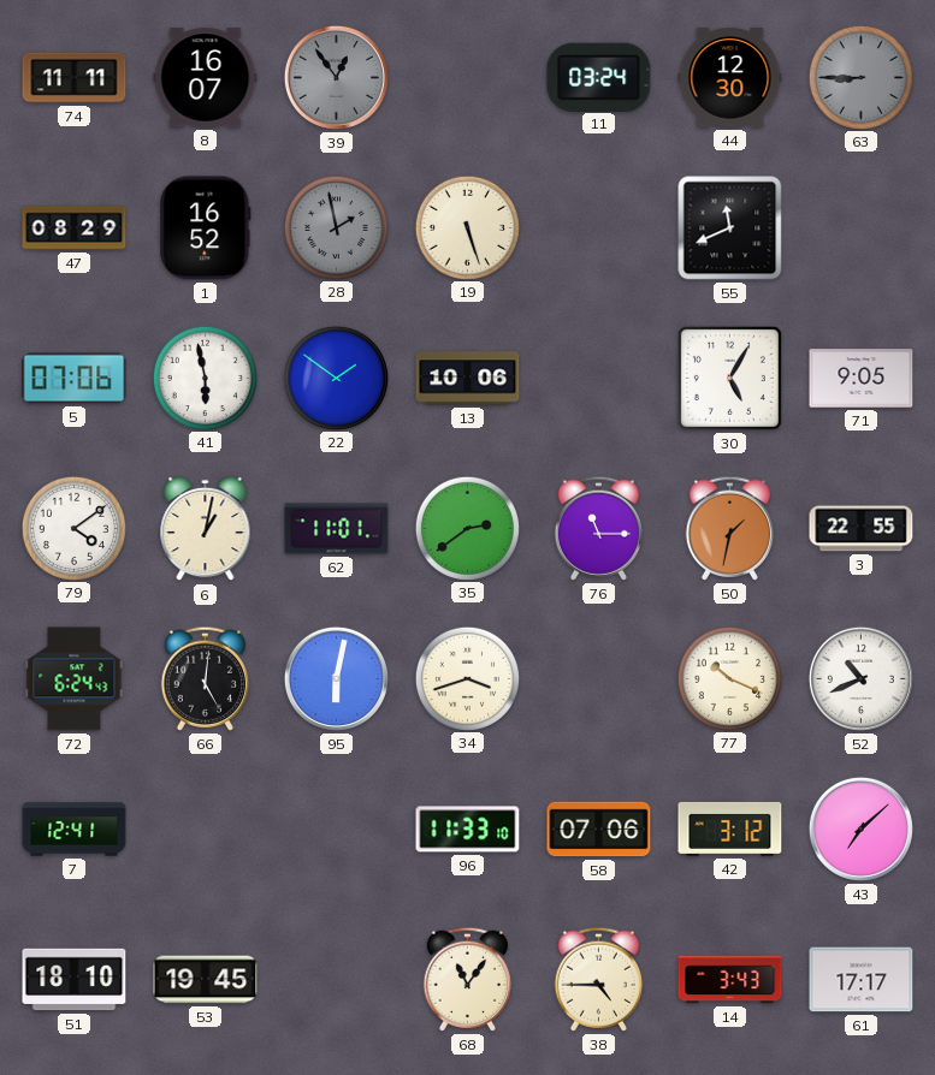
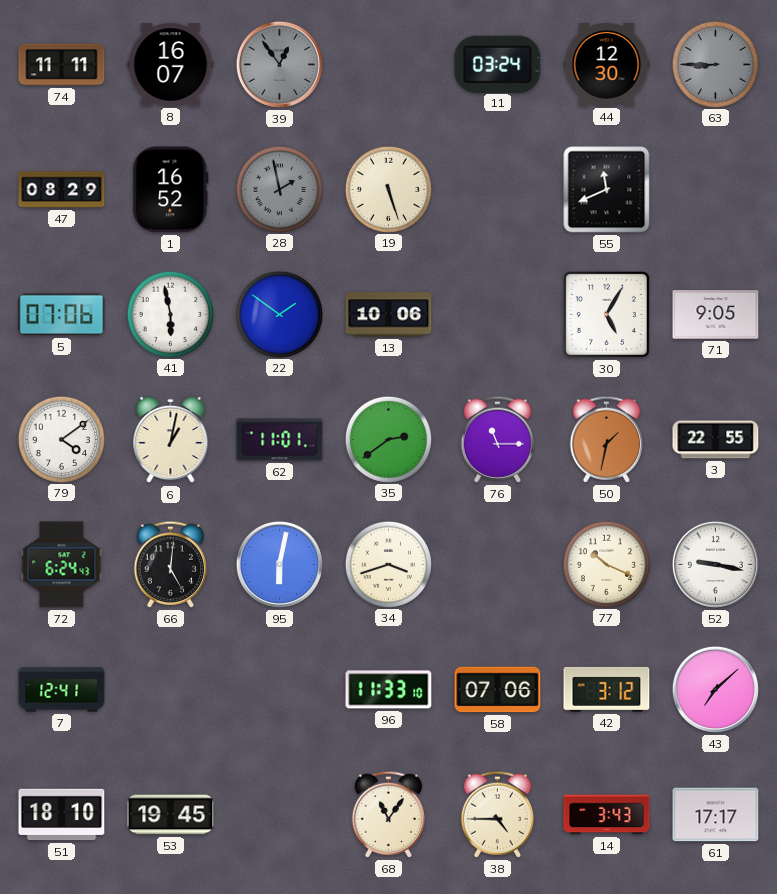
52: 10:41 -> 9:17 (715, 564)
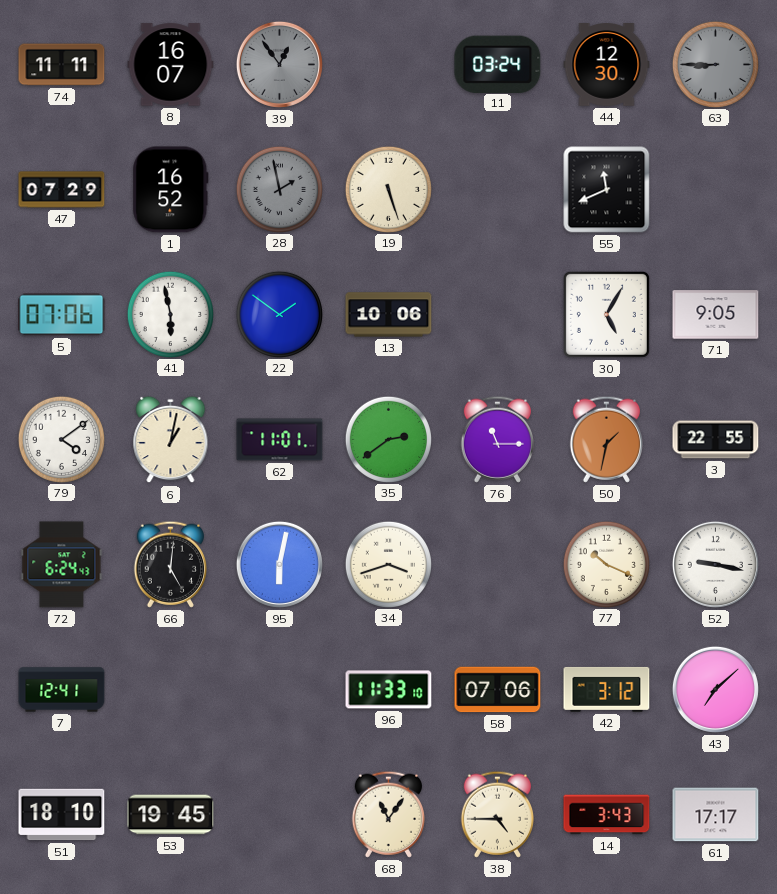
47: 08:29 -> 07:29 (62, 190)
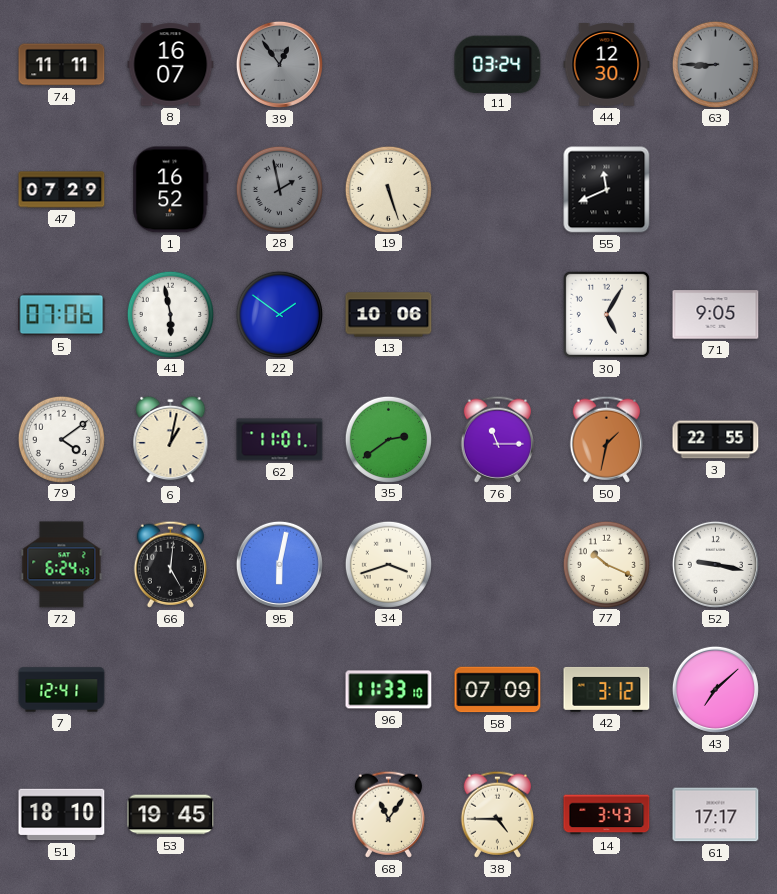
58: 07:06 -> 07:09 (498, 690)
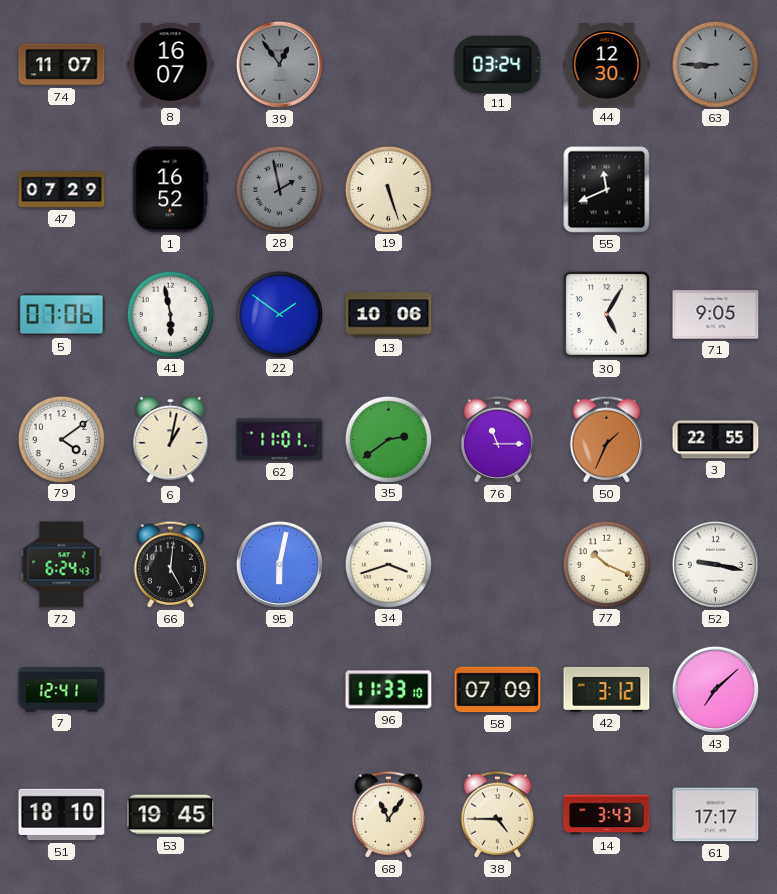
74: 11:11 -> 11:07 (62, 65)
50: 1:32 -> 1:34 (606, 439)
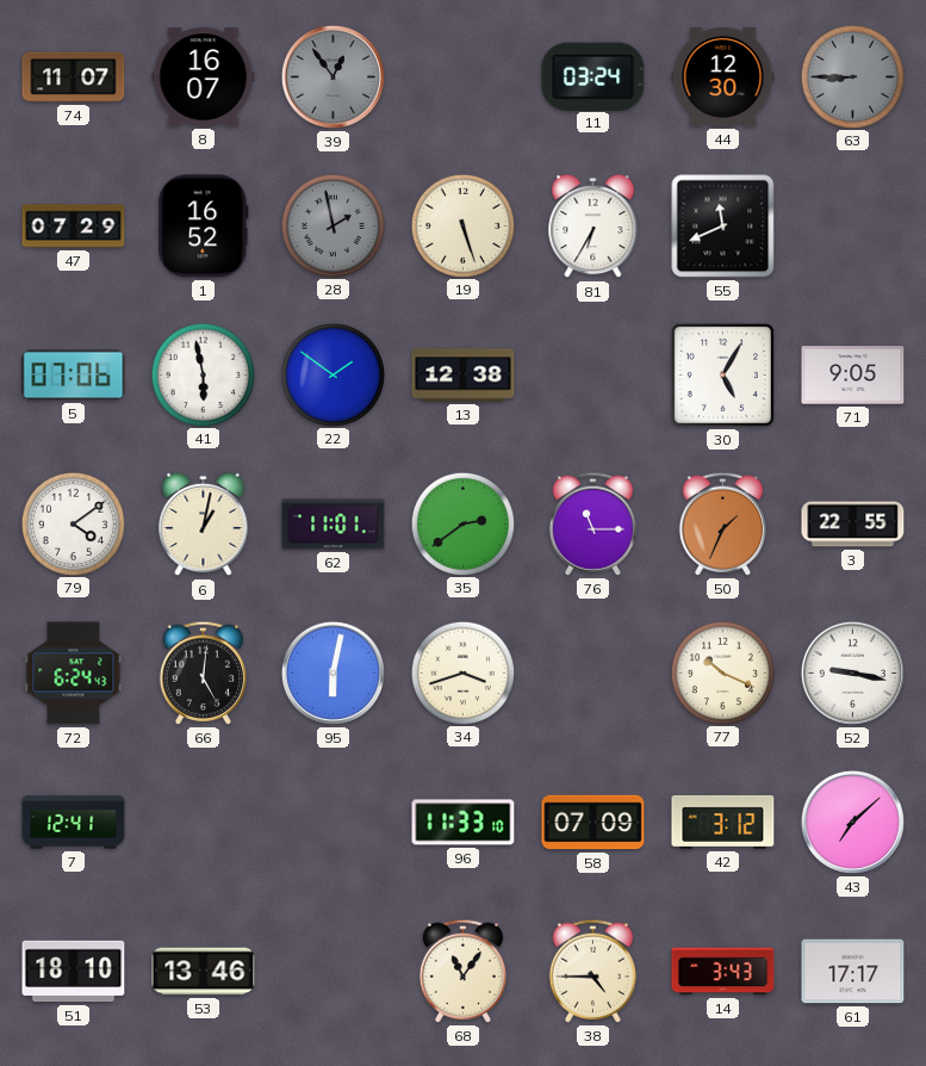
81: none -> 6:35 (593, 227)
13: 10:06 -> 12:38 (464, 376)
53: 19:45 -> 13:46 (204, 972)
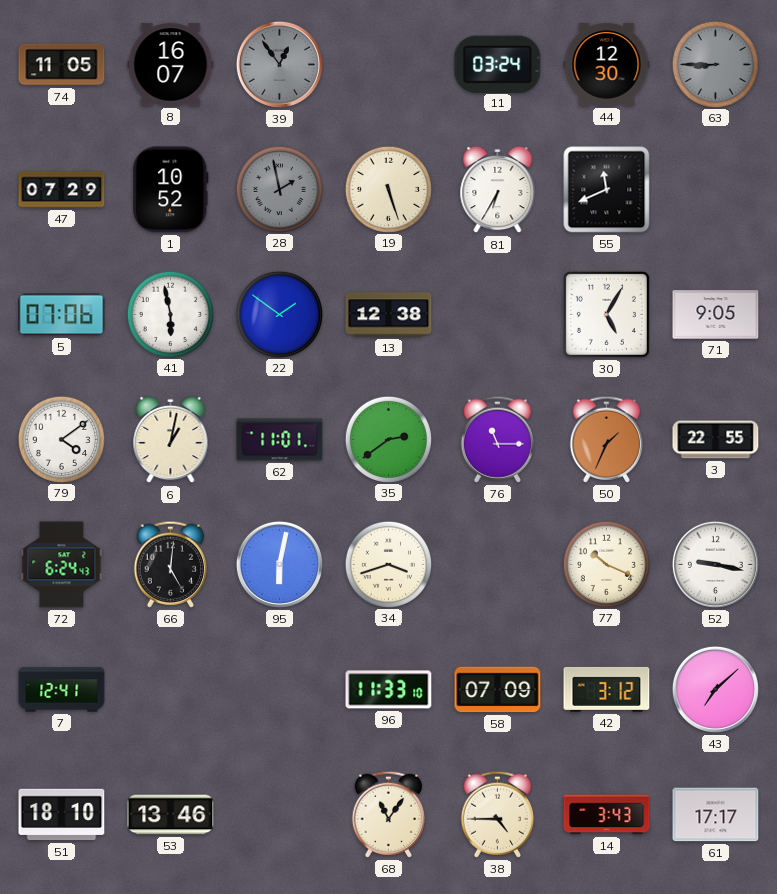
74: 11:07 -> 11:05 (62, 65)
1: 16:52 -> 10:52 (171, 190)
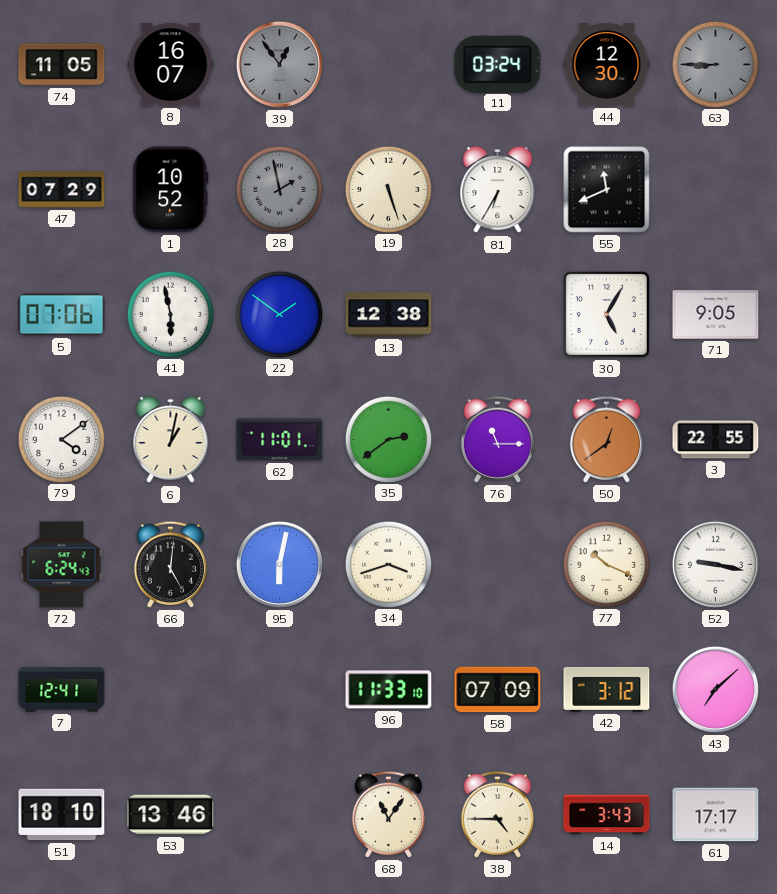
50: 1:34 -> 12:39 (606, 439)
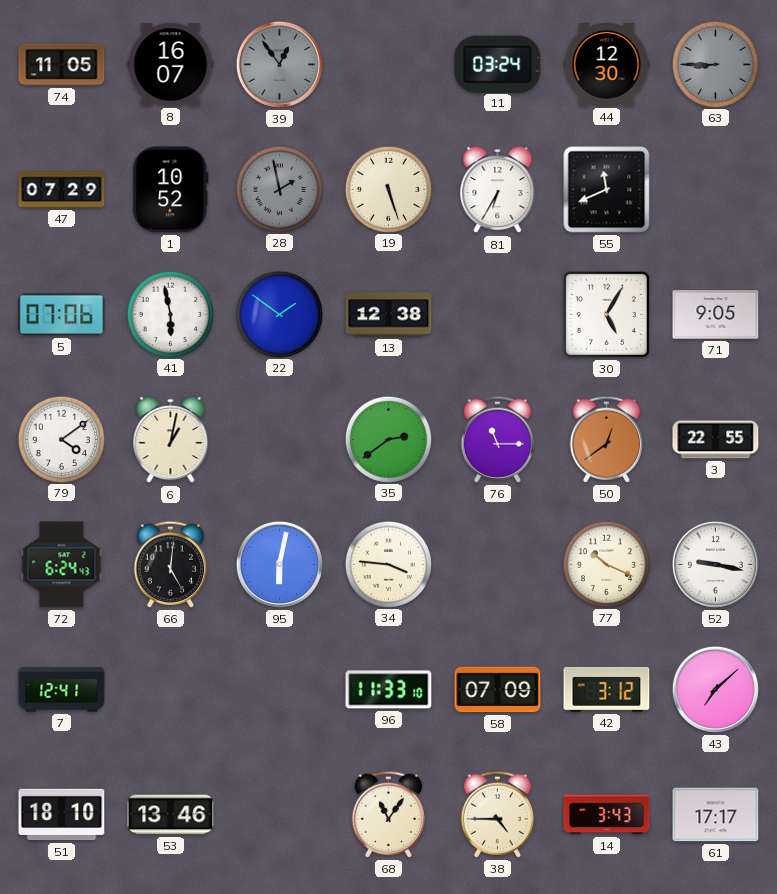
62: 11:01 -> none (280, 440)
34: 3:42 -> 3:46 (388, 564)
